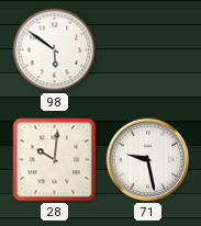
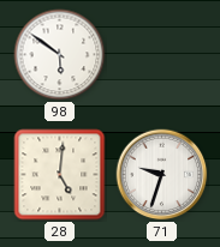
28: 10:01 -> 5:01 (60, 175)
71: 9:28 -> 9:33 (162, 175)
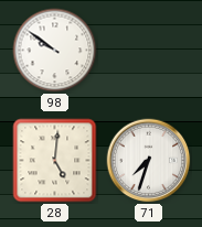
98: 5:51 -> 9:51 (55, 51)
71: 9:33 -> 7:33 (149, 161)
